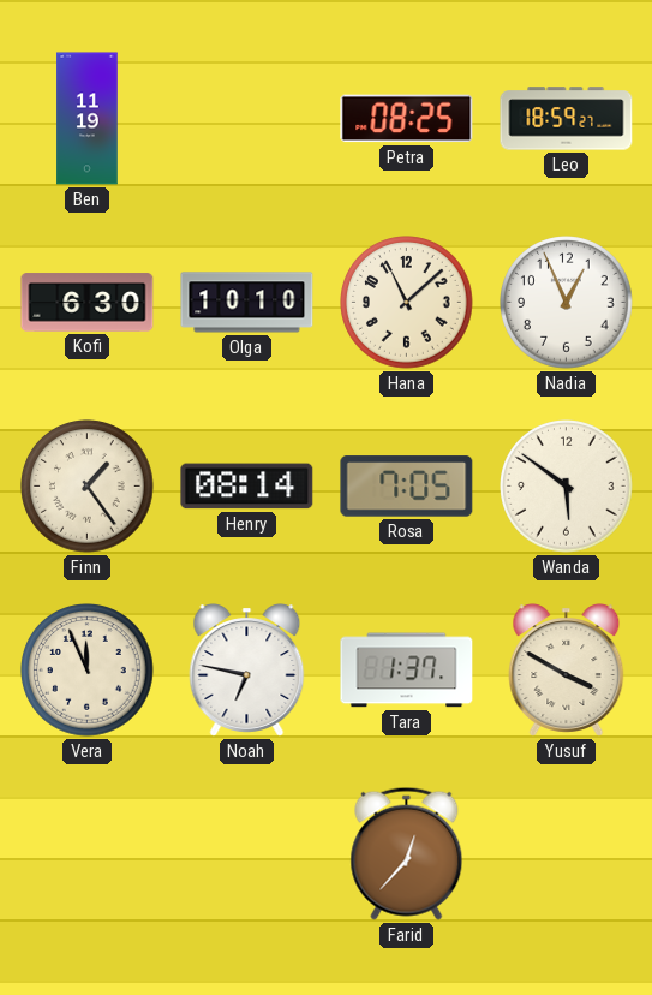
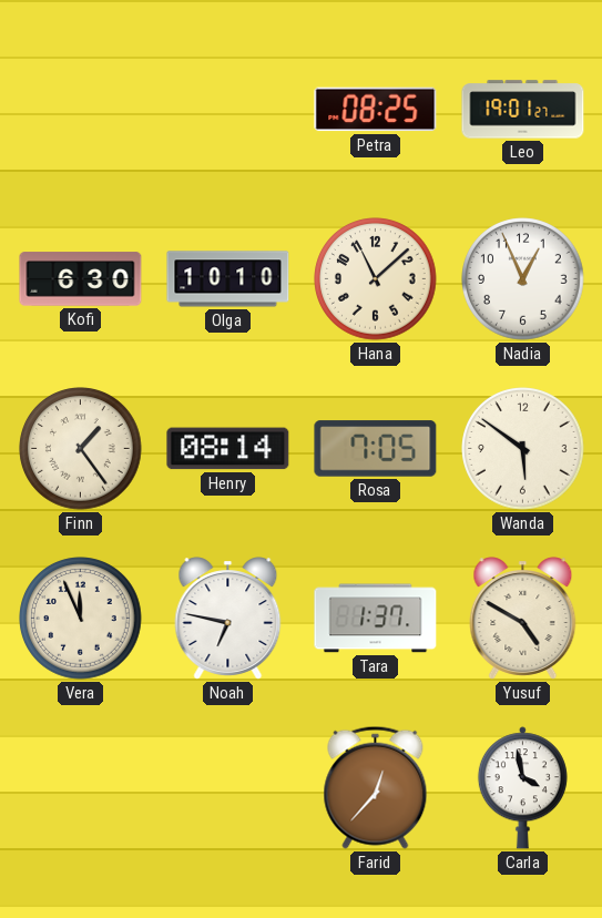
Ben: 11:19 -> none (88, 119)
Leo: 18:59 -> 19:01 (523, 110)
Yusuf: 3:50 -> 4:50 (523, 619)
Carla: none -> 3:58 (522, 788)
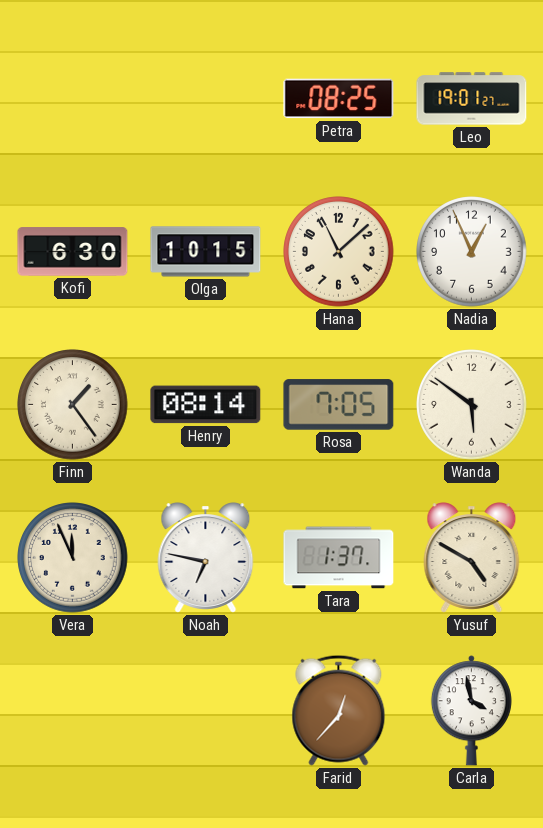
Olga: 10:10 -> 10:15 (206, 252)
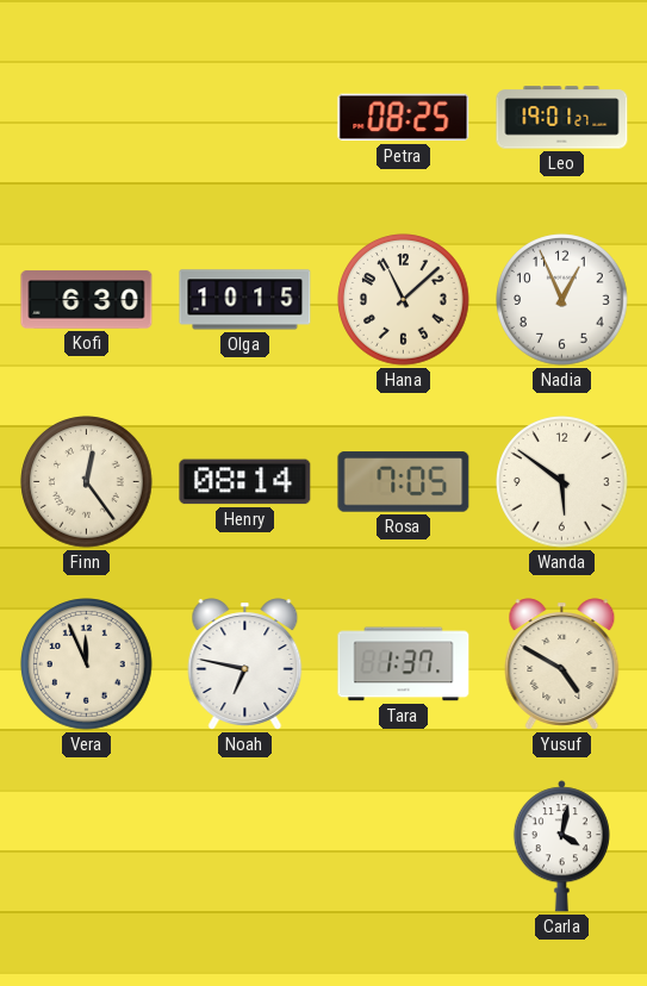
Finn: 1:24 -> 12:24 (87, 482)
Farid: 12:37 -> none (339, 710)
Carla: 3:58 -> 4:02 (561, 847)
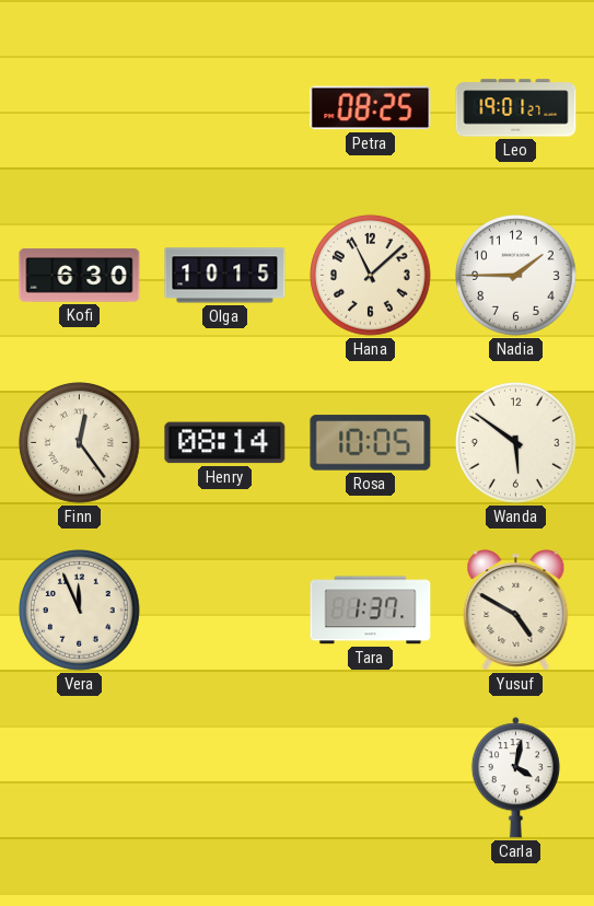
Nadia: 12:56 -> 1:45 (516, 276)
Rosa: 7:05 -> 10:05 (371, 443)
Noah: 6:47 -> none (245, 664)
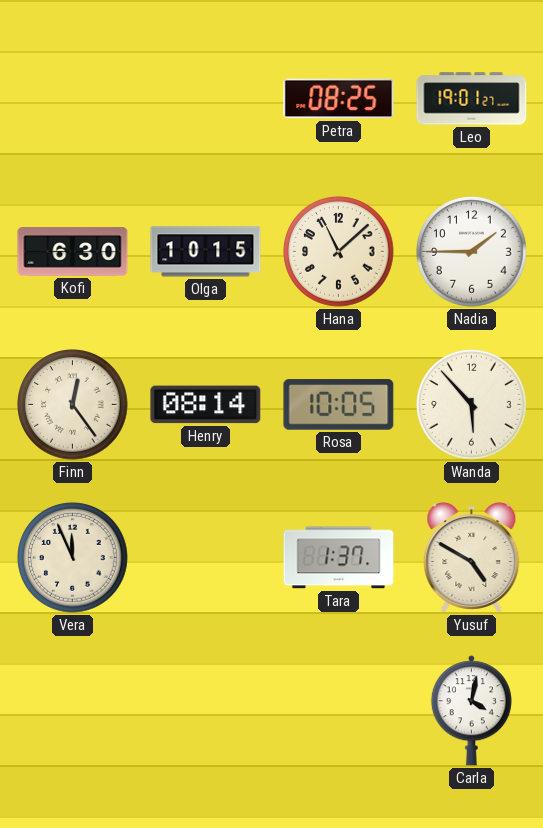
Wanda: 5:51 -> 5:53 (472, 405)
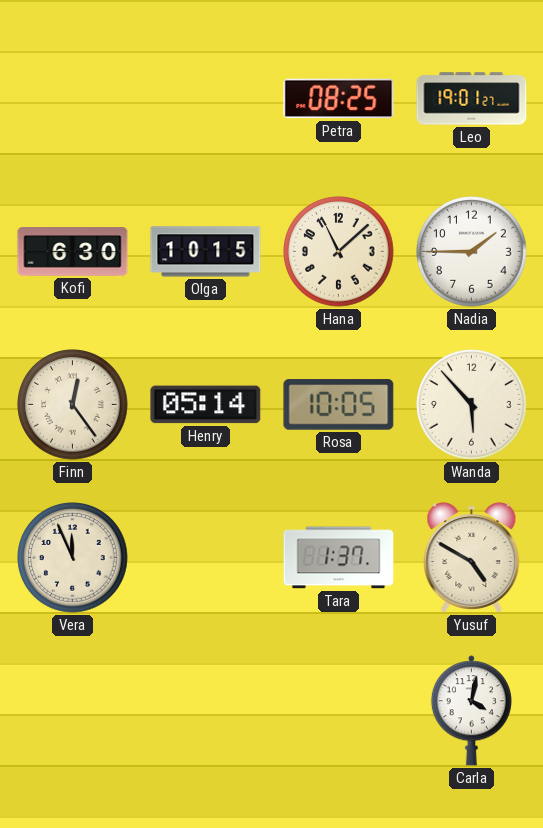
Henry: 08:14 -> 05:14 (206, 405)
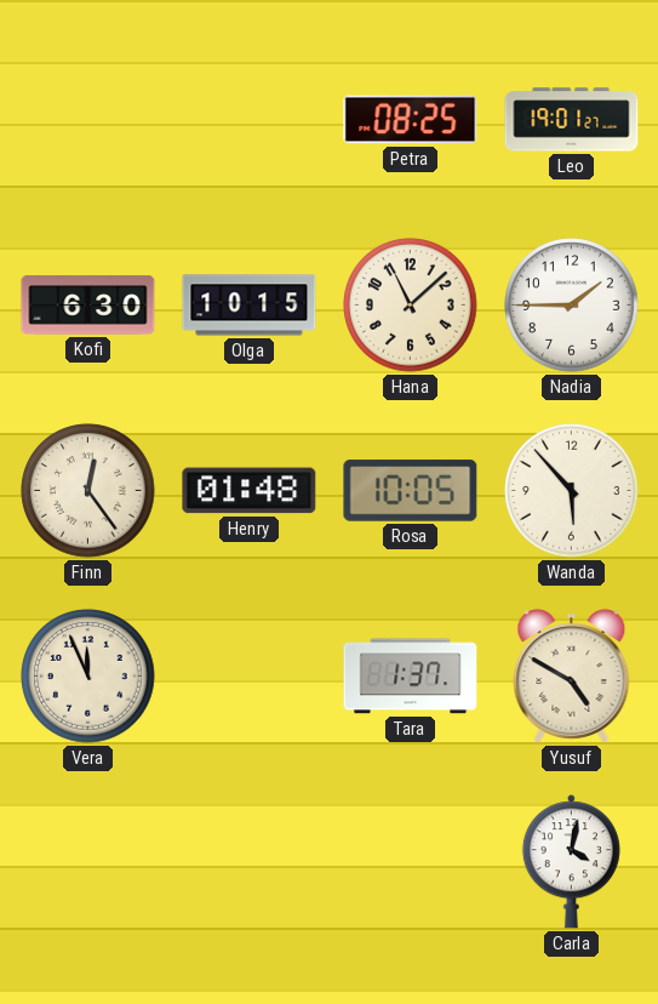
Henry: 05:14 -> 01:48 (250, 491)
